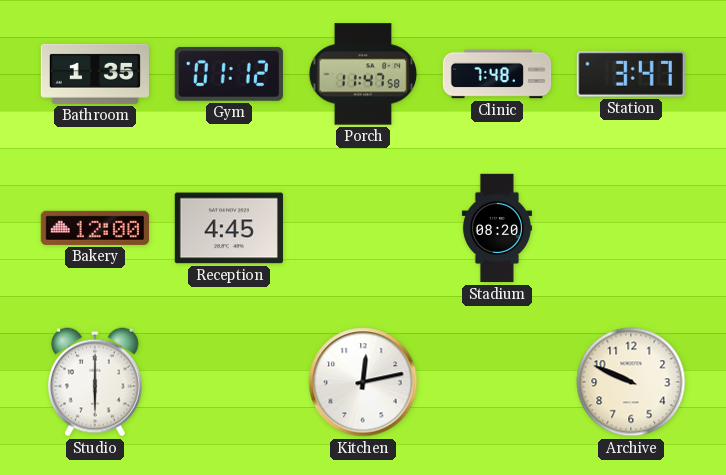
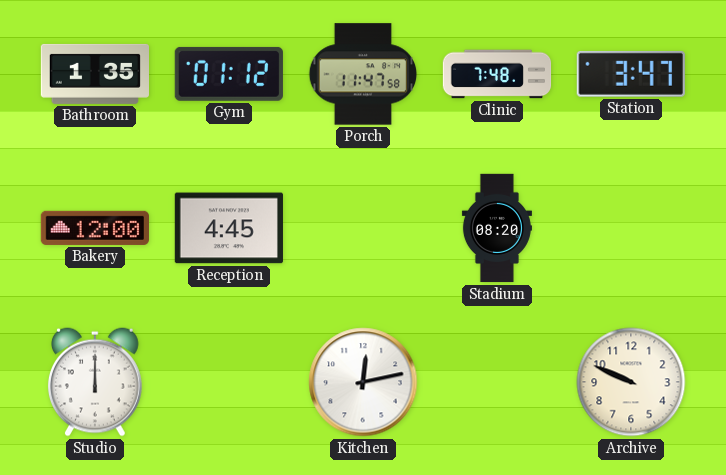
Studio: 6:00 -> 12:00 (95, 382)
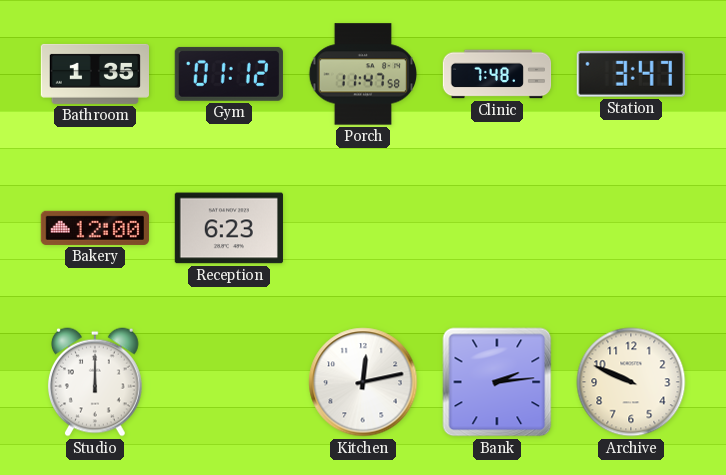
Reception: 4:45 -> 6:23 (229, 228)
Stadium: 08:20 -> none (497, 228)
Bank: none -> 2:14 (497, 382)
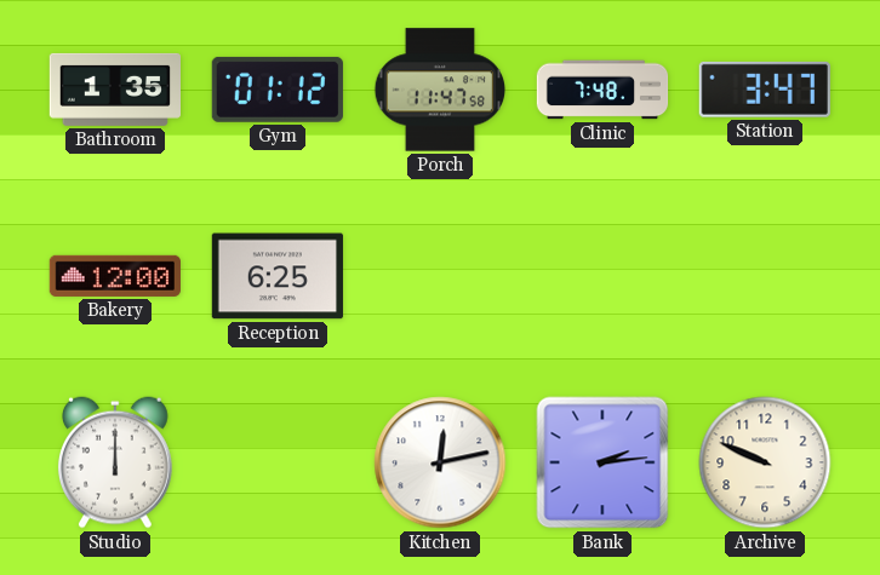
Reception: 6:23 -> 6:25 (278, 276)
